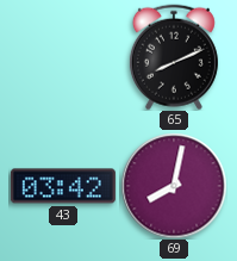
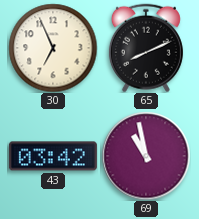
30: none -> 6:56 (53, 48)
69: 8:02 -> 10:58 (146, 156)
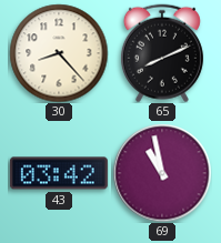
30: 6:56 -> 8:23 (59, 53)
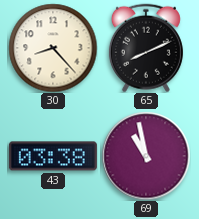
43: 03:42 -> 03:38 (53, 156)
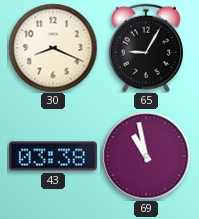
30: 8:23 -> 8:19 (53, 48)
65: 8:11 -> 9:05 (146, 48)
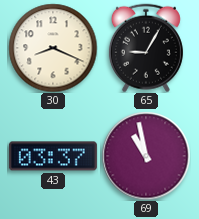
43: 03:38 -> 03:37 (53, 156)
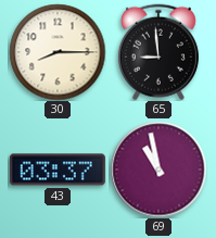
30: 8:19 -> 8:15 (58, 52)
65: 9:05 -> 8:59 (158, 52)
